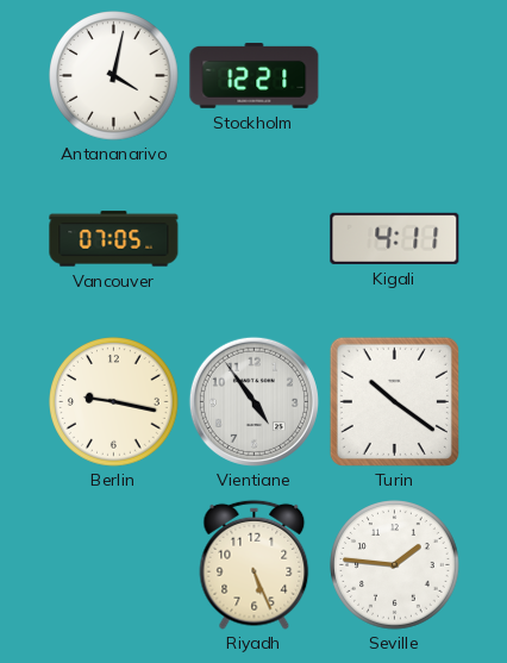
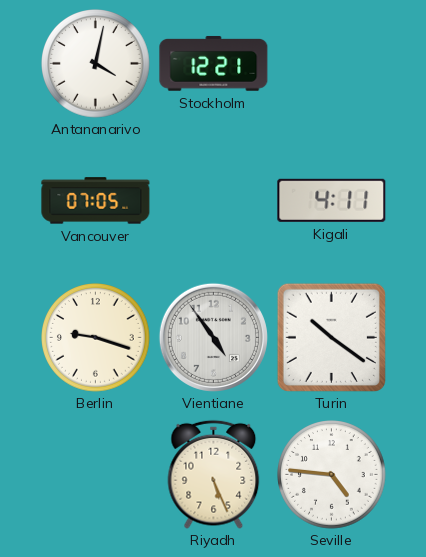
Berlin: 9:17 -> 9:18 (96, 338)
Seville: 1:46 -> 4:46 (332, 475)
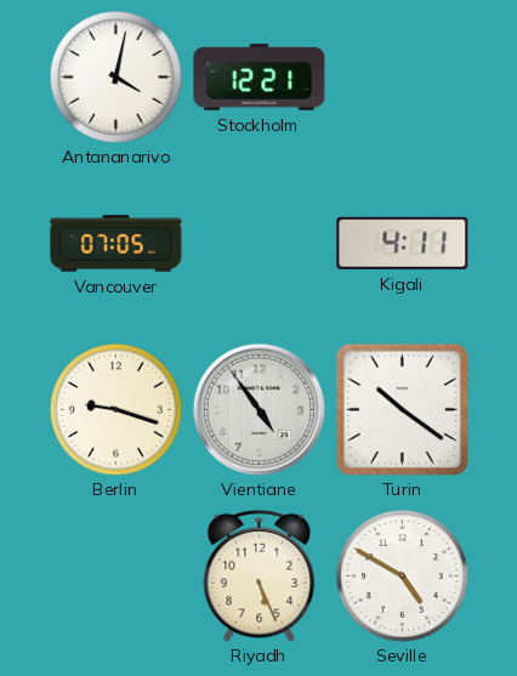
Seville: 4:46 -> 4:50 (403, 576)
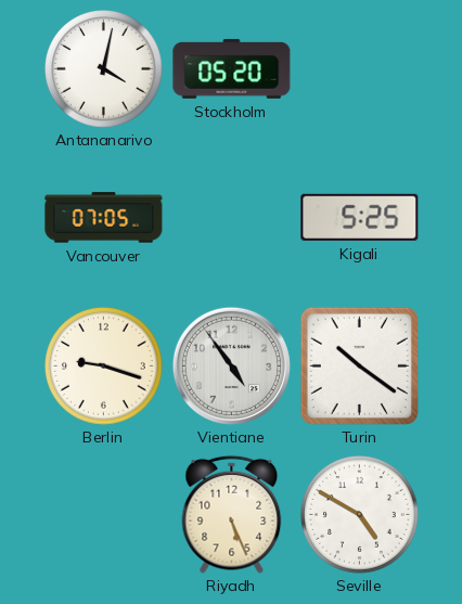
Stockholm: 12:21 -> 05:20 (232, 68)
Kigali: 4:11 -> 5:25 (360, 217)
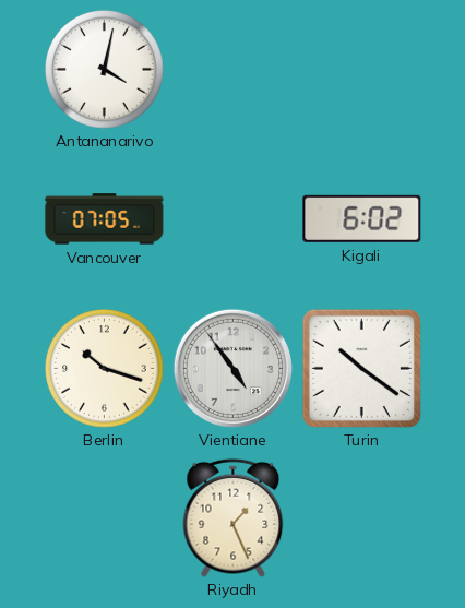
Stockholm: 05:20 -> none (232, 68)
Kigali: 5:25 -> 6:02 (362, 218)
Berlin: 9:18 -> 10:18 (105, 369)
Riyadh: 5:26 -> 1:26 (234, 517)
Seville: 4:50 -> none (360, 515)
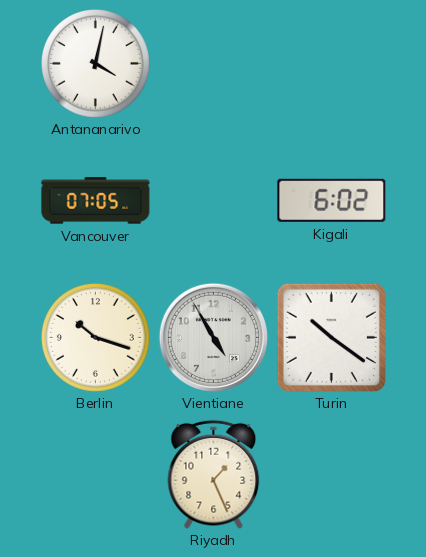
Vientiane: 4:54 -> 4:55 (213, 337)
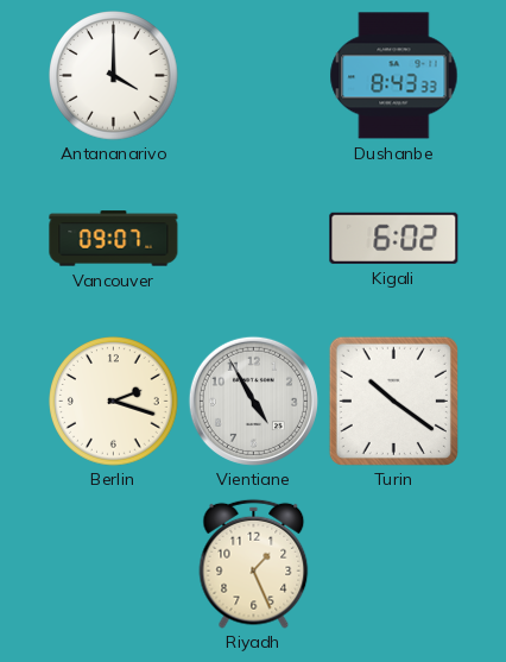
Antananarivo: 4:02 -> 4:00 (114, 76)
Dushanbe: none -> 8:43 (394, 76)
Vancouver: 07:05 -> 09:07 (114, 239)
Berlin: 10:18 -> 2:18 (114, 402)
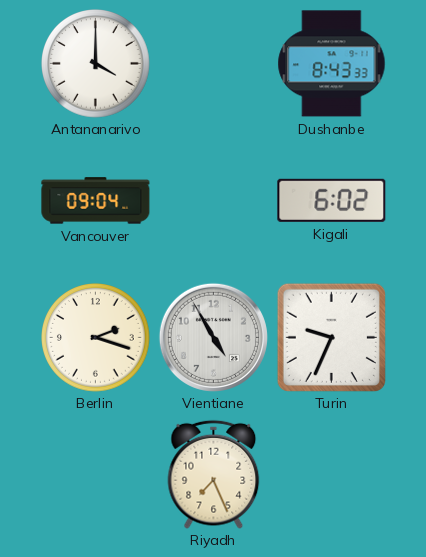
Vancouver: 09:07 -> 09:04 (96, 201)
Turin: 10:21 -> 9:34 (331, 337)
Riyadh: 1:26 -> 7:26 (214, 474)
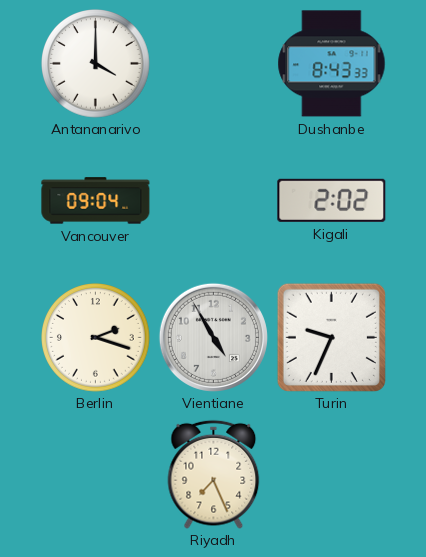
Kigali: 6:02 -> 2:02 (332, 200)
